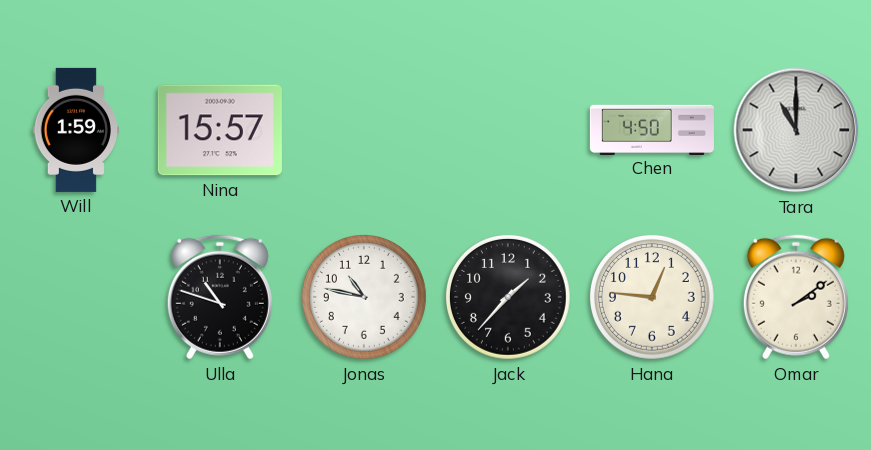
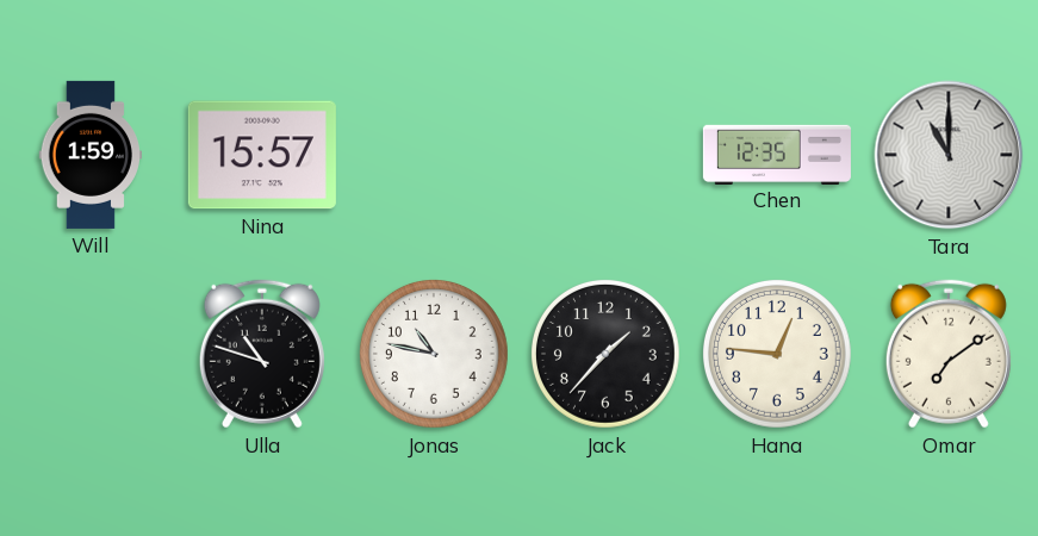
Chen: 4:50 -> 12:35 (777, 154)
Omar: 2:09 -> 7:09 (949, 354)
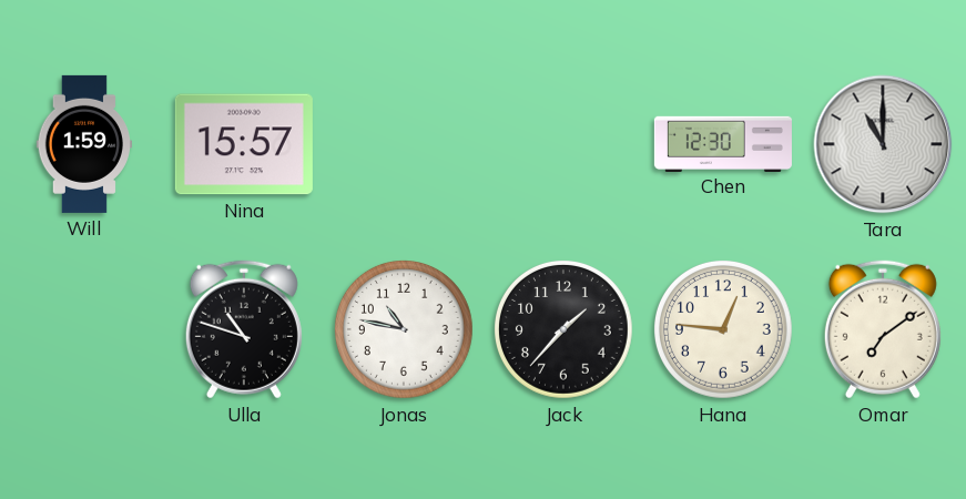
Chen: 12:35 -> 12:30 (723, 143)
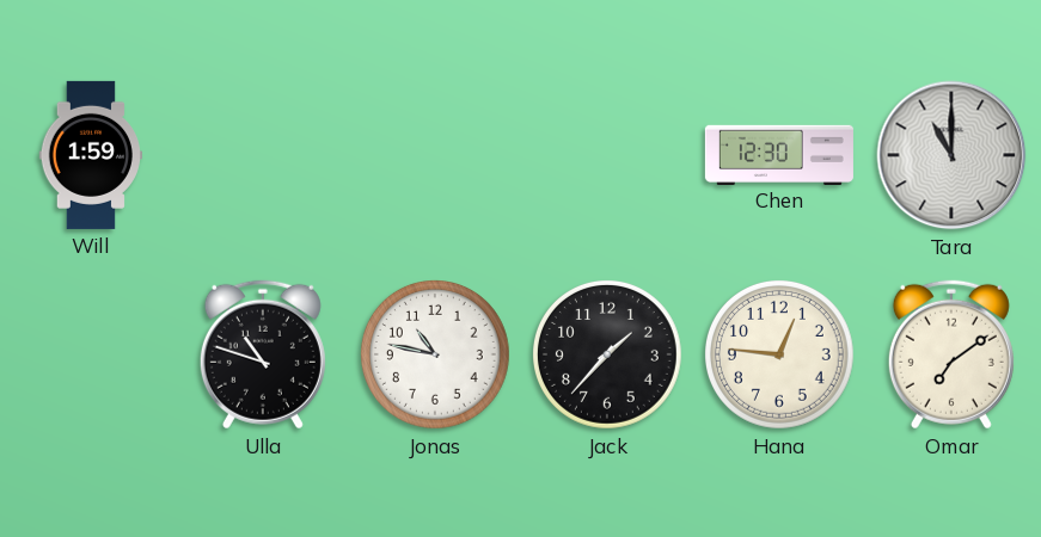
Nina: 15:57 -> none (244, 144)
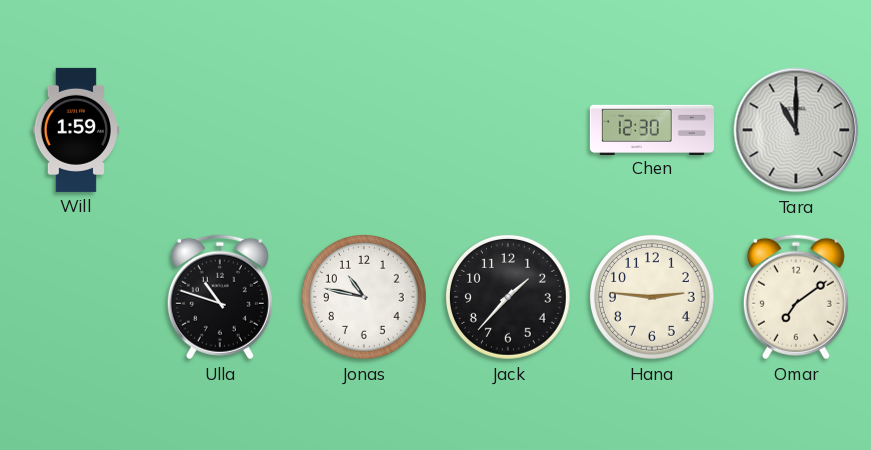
Hana: 12:46 -> 2:46 (653, 298)
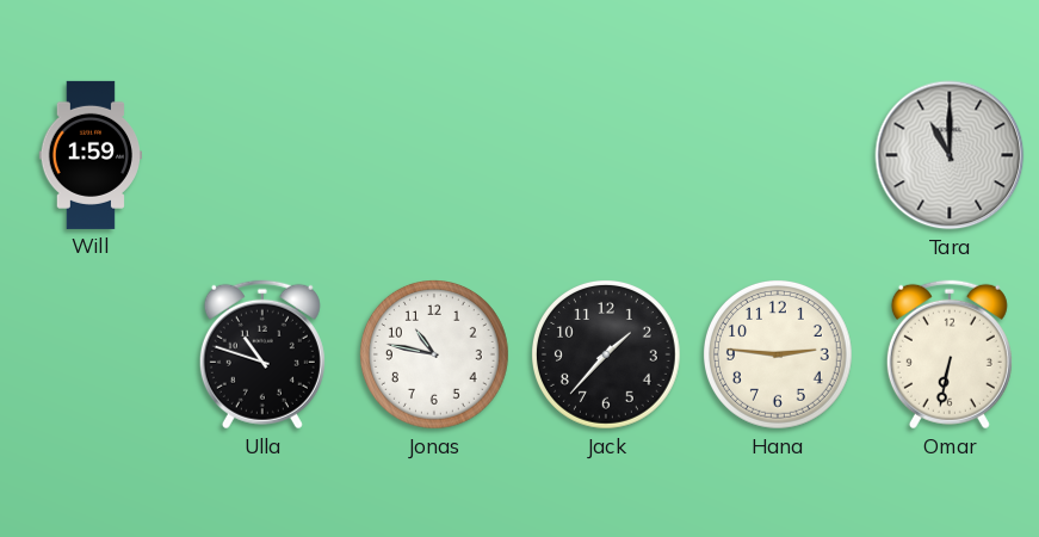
Chen: 12:30 -> none (652, 129)
Omar: 7:09 -> 6:32 (950, 354)
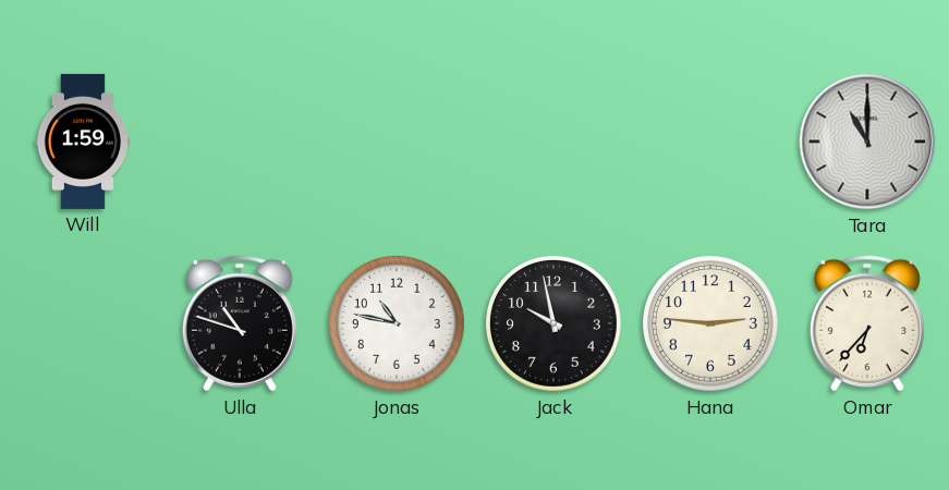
Jack: 1:37 -> 9:58 (555, 324)
Omar: 6:32 -> 6:37 (867, 323)
